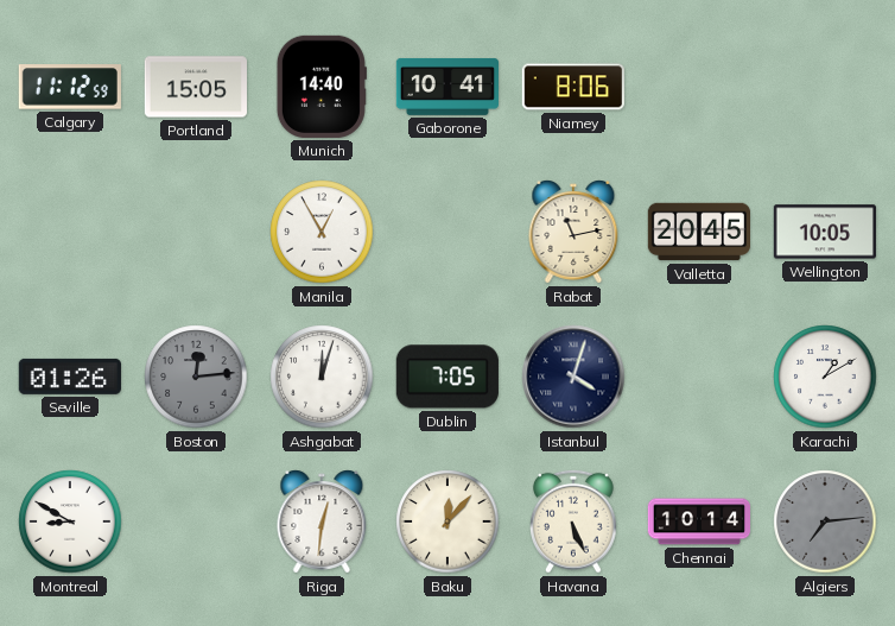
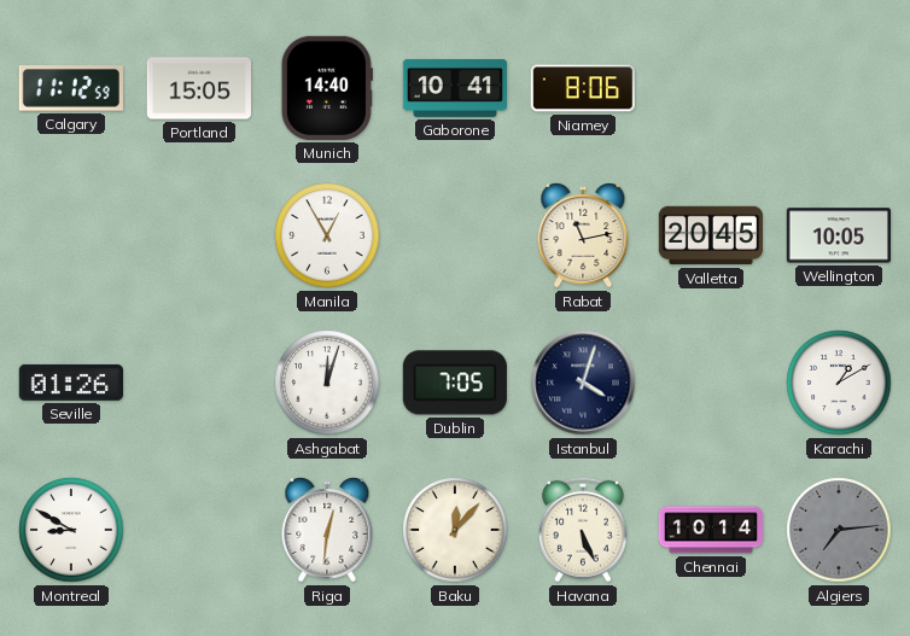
Boston: 12:14 -> none (196, 377)
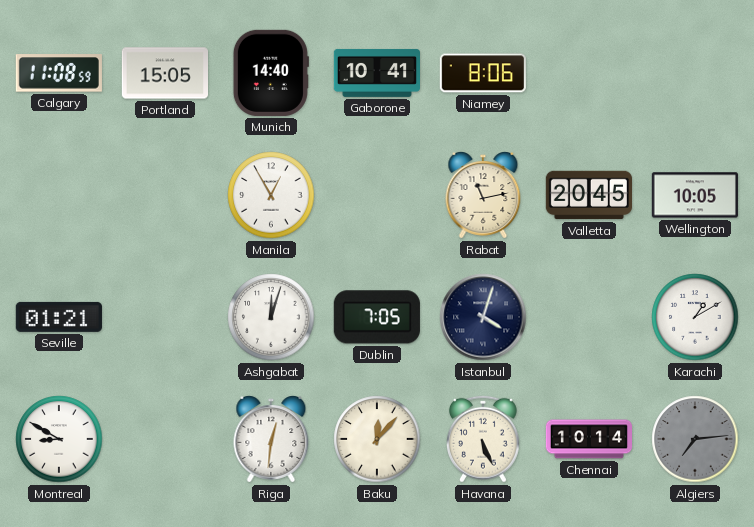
Calgary: 11:12 -> 11:08 (59, 73)
Seville: 01:26 -> 01:21 (59, 317)
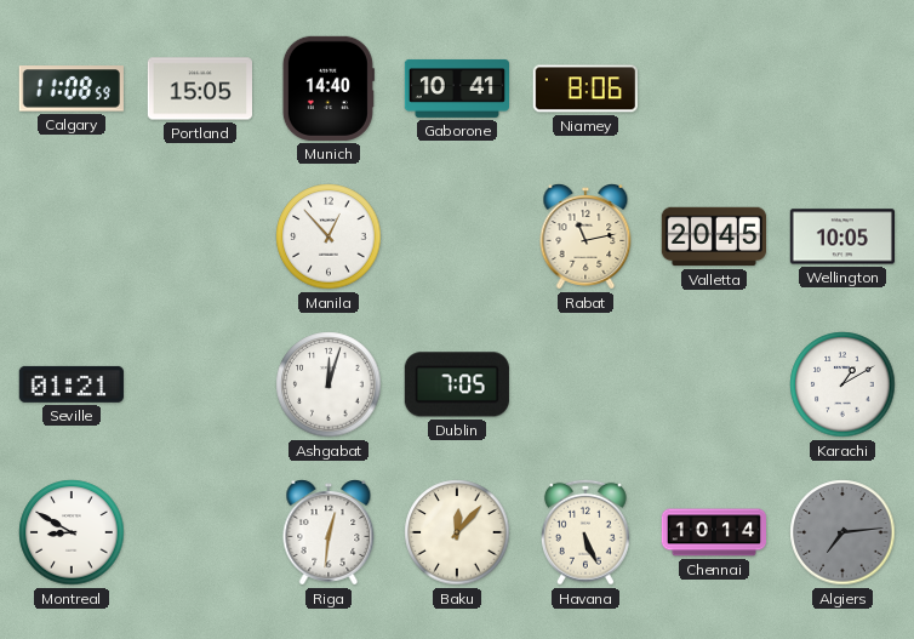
Manila: 12:55 -> 12:53 (329, 236)
Istanbul: 4:03 -> none (483, 317)
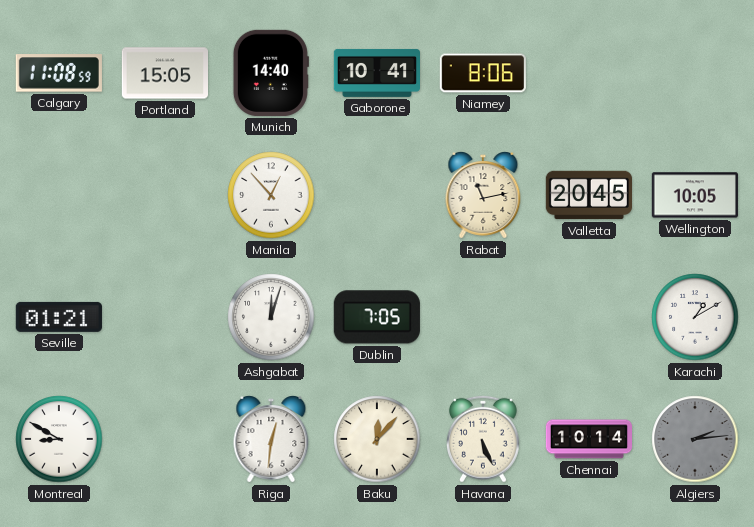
Algiers: 7:14 -> 2:14 (695, 439)
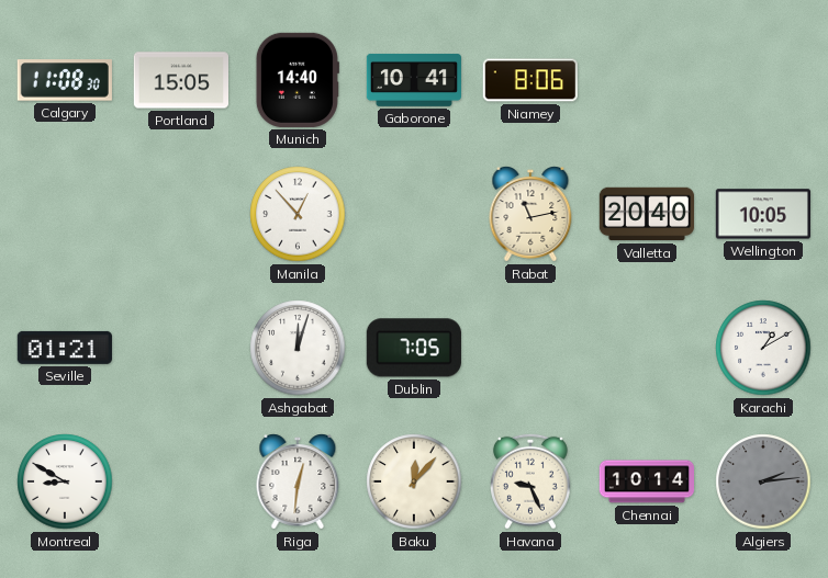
Calgary: 11:08:59 -> 11:08:30 (65, 80)
Valletta: 20:45 -> 20:40 (646, 214)
Havana: 5:26 -> 9:26 (530, 481)
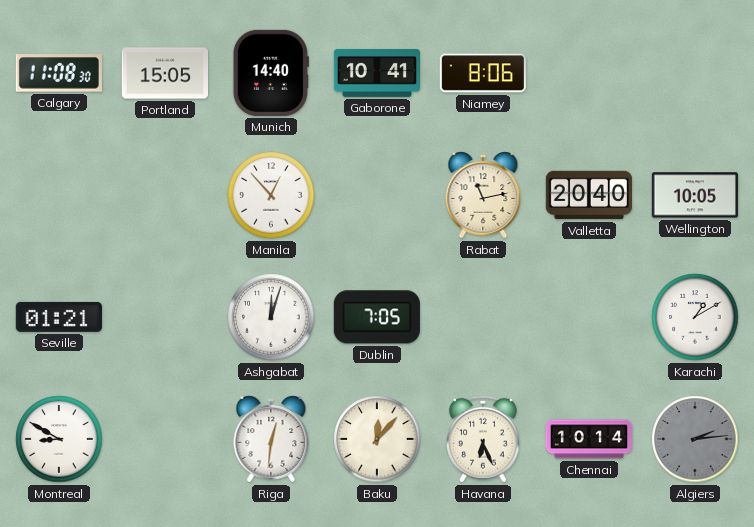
Havana: 9:26 -> 6:26 (483, 439)
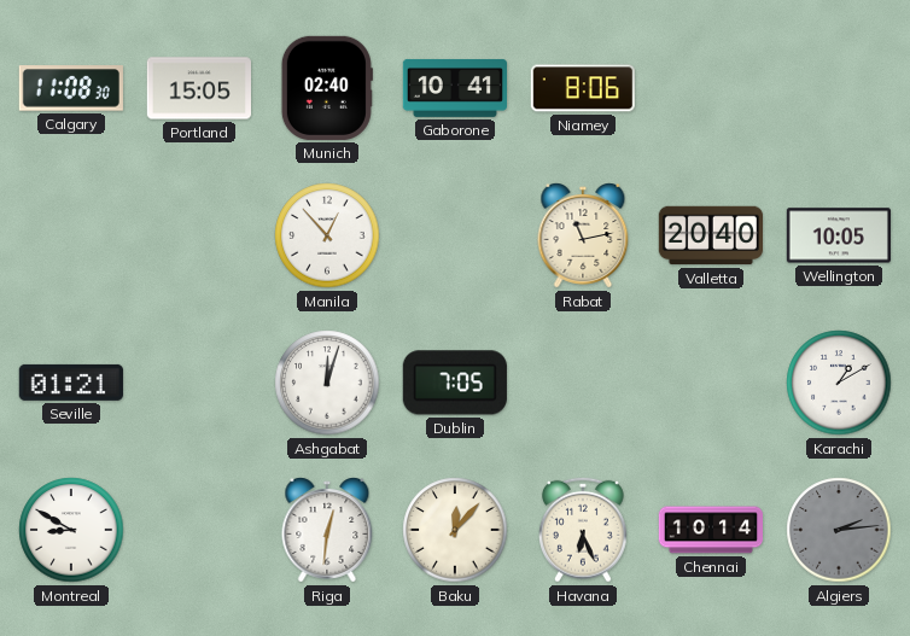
Munich: 14:40 -> 02:40 (327, 88)
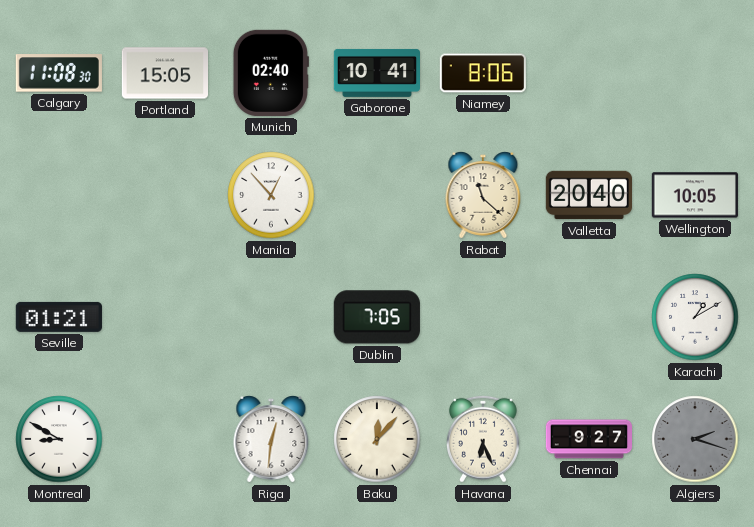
Rabat: 11:13 -> 11:22 (483, 195)
Ashgabat: 12:03 -> none (327, 383)
Chennai: 10:14 -> 9:27 (588, 439)
Algiers: 2:14 -> 2:18 (695, 439)
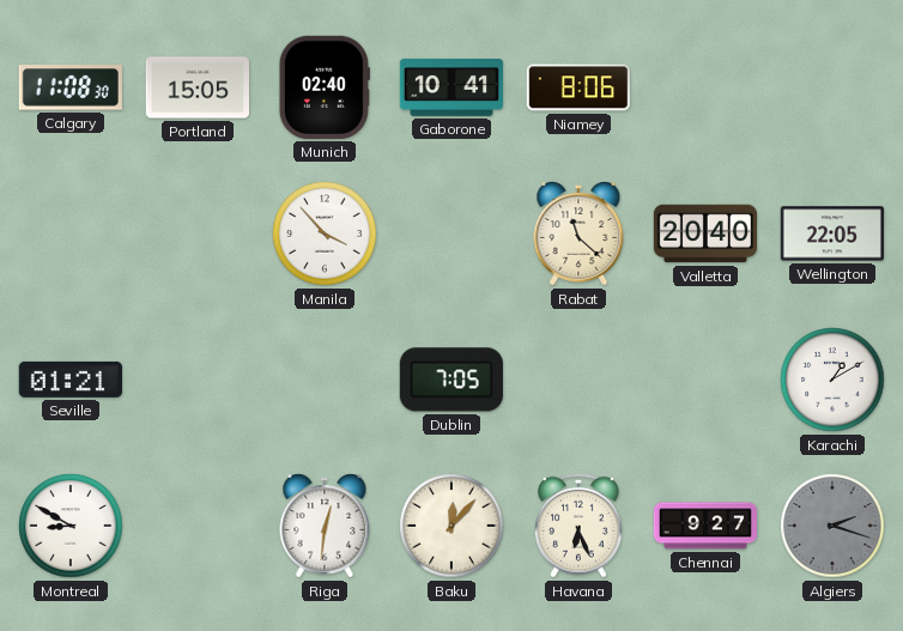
Manila: 12:53 -> 3:53 (325, 233)
Wellington: 10:05 -> 22:05 (831, 233)
